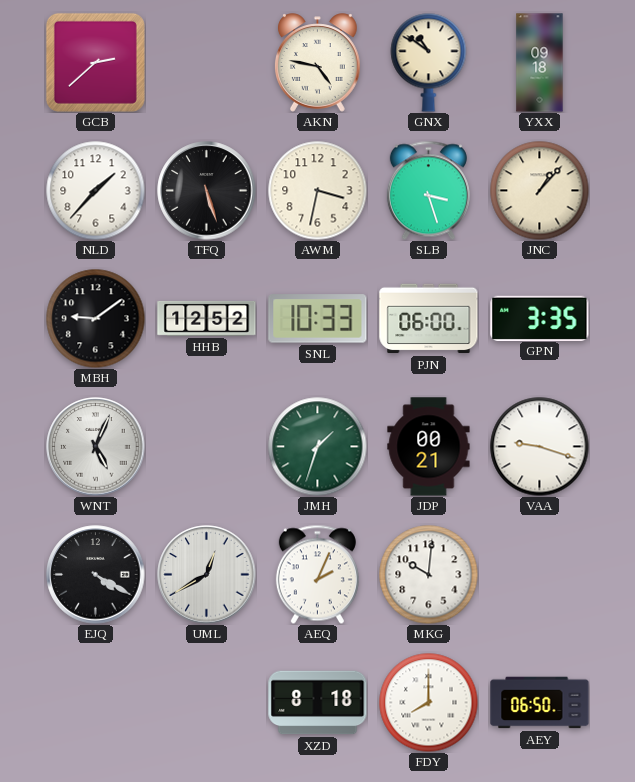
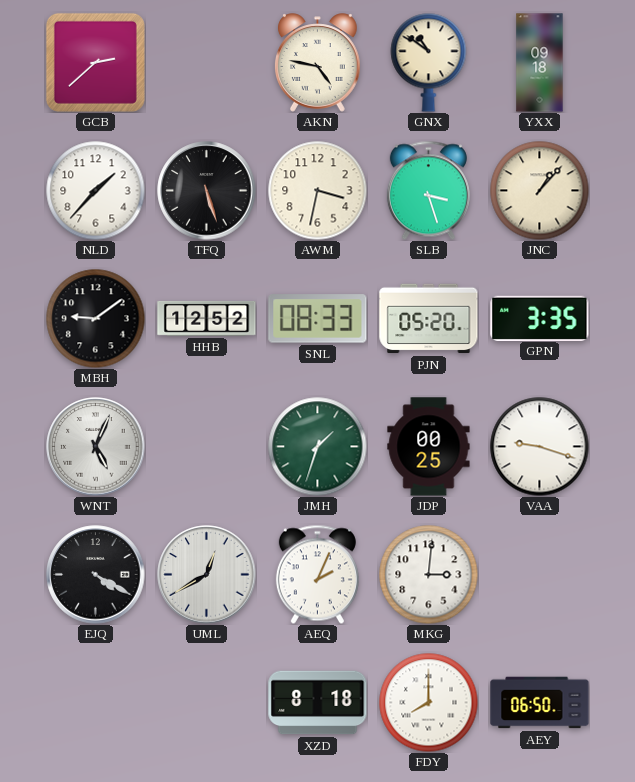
SNL: 10:33 -> 08:33 (318, 319)
PJN: 06:00 -> 05:20 (429, 319)
JDP: 00:21 -> 00:25 (429, 447)
MKG: 10:01 -> 3:01 (429, 575)
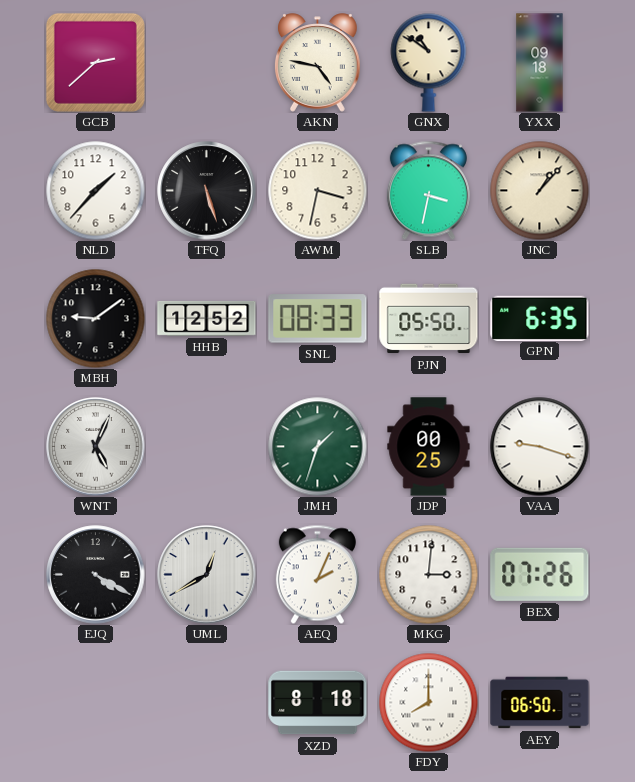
SLB: 3:27 -> 3:32 (428, 190)
PJN: 05:20 -> 05:50 (429, 319)
GPN: 3:35 -> 6:35 (540, 318)
BEX: none -> 07:26 (540, 574)
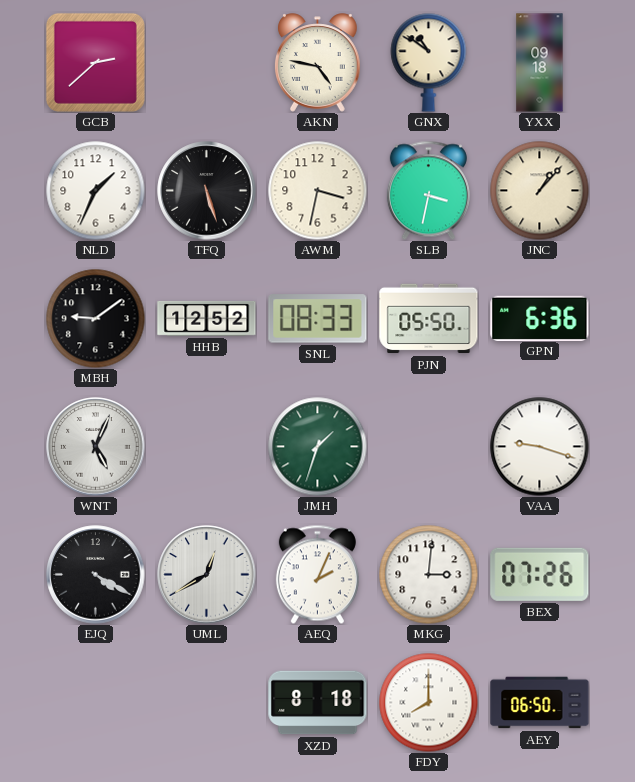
NLD: 1:37 -> 1:34 (96, 191)
GPN: 6:35 -> 6:36 (540, 318)
JDP: 00:25 -> none (429, 447)
